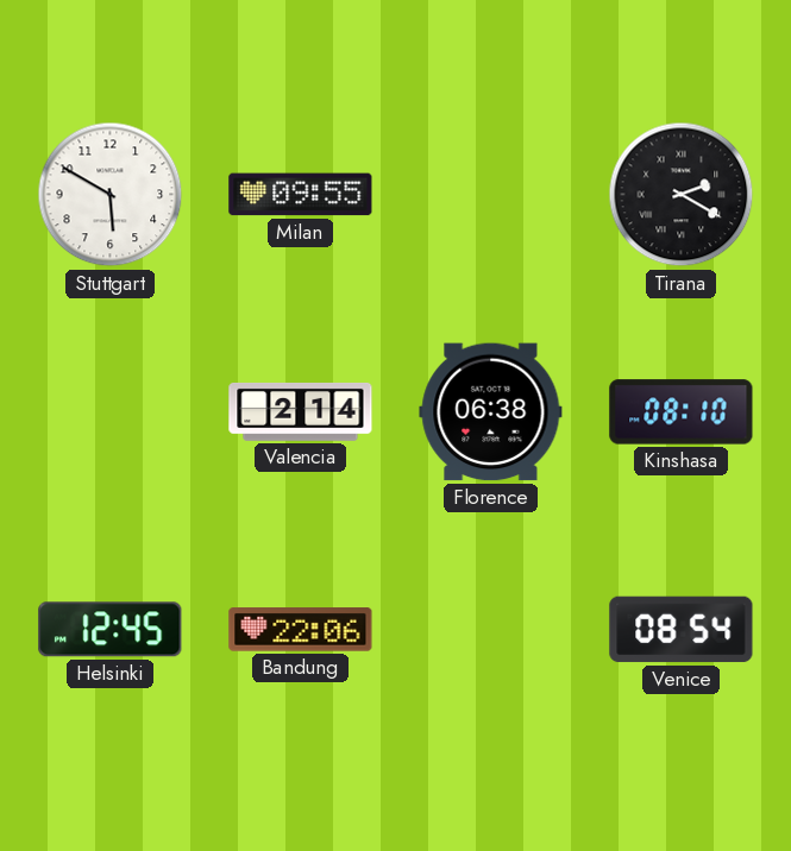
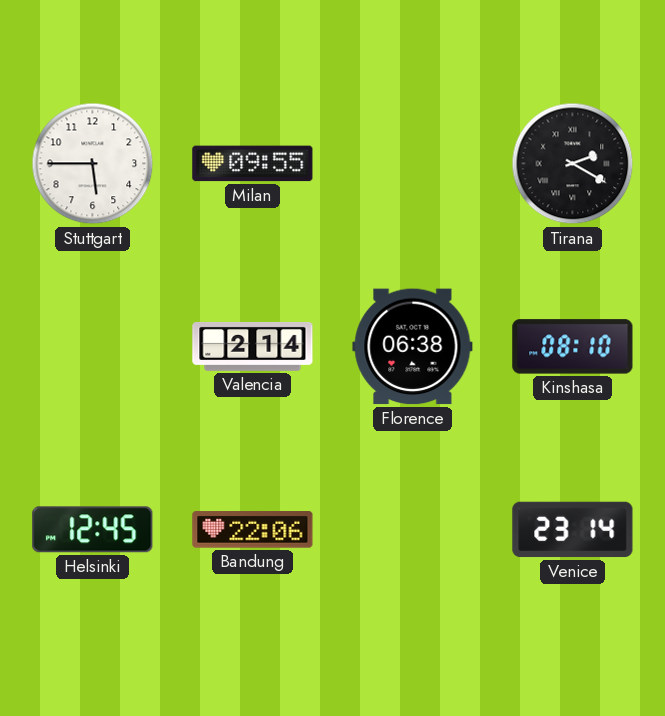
Stuttgart: 5:50 -> 5:45 (93, 164)
Venice: 08:54 -> 23:14 (573, 530)
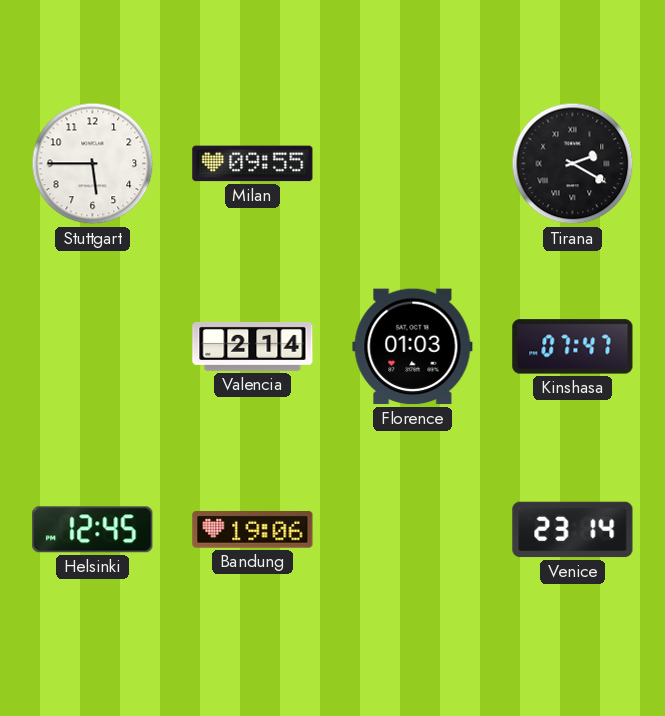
Florence: 06:38 -> 01:03 (413, 347)
Kinshasa: 08:10 -> 07:47 (573, 347)
Bandung: 22:06 -> 19:06 (253, 530)
